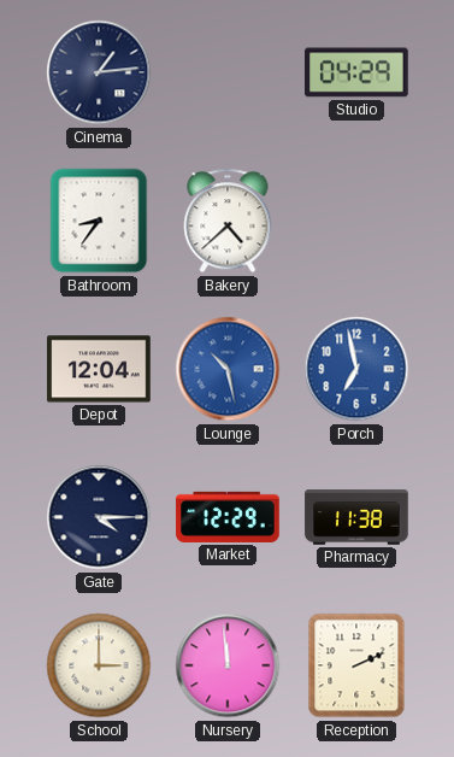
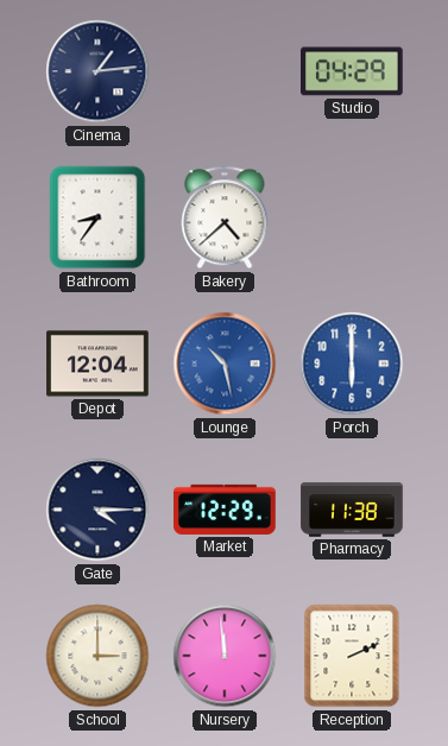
Porch: 6:58 -> 6:00 (352, 363)
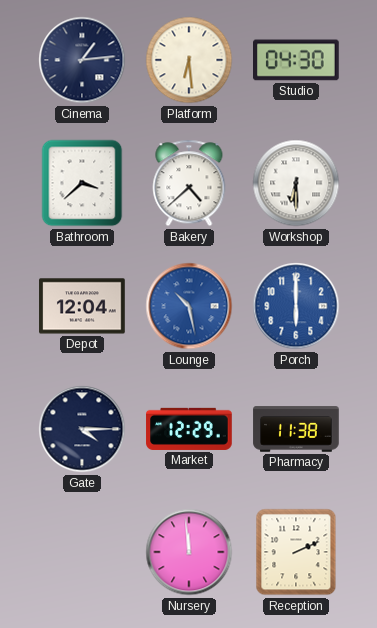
Platform: none -> 6:29 (189, 60)
Studio: 04:29 -> 04:30 (296, 60)
Bathroom: 8:36 -> 3:38 (82, 183)
Workshop: none -> 6:30 (296, 183)
School: 3:00 -> none (97, 656)
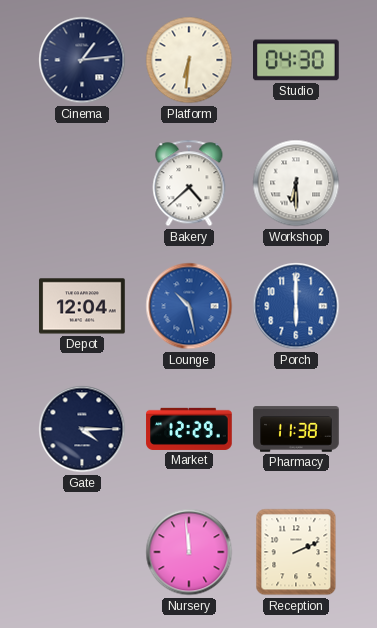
Platform: 6:29 -> 6:31 (189, 60)
Bathroom: 3:38 -> none (82, 183)
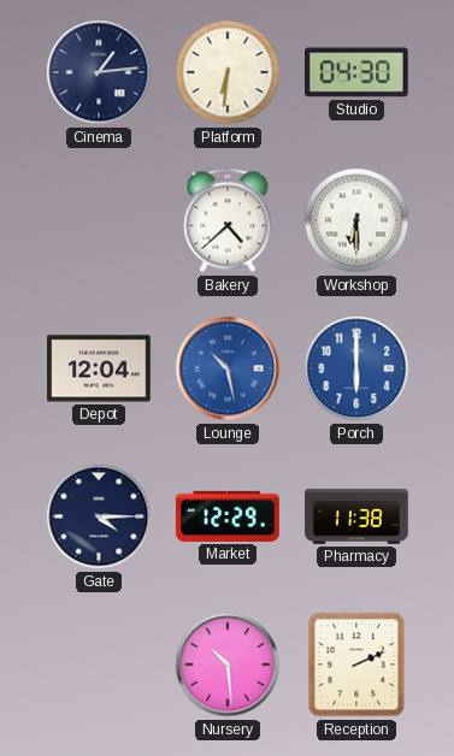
Nursery: 11:59 -> 10:29 (228, 665)
